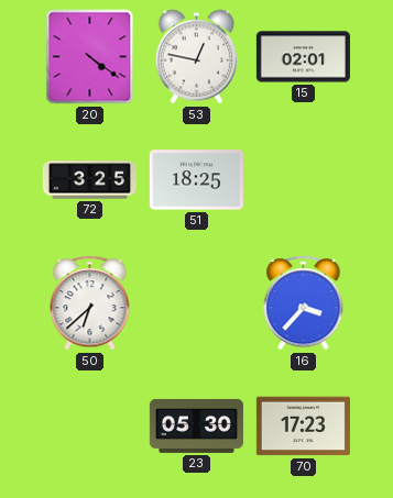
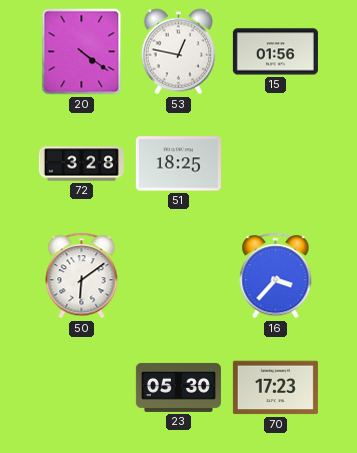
15: 02:01 -> 01:56 (275, 52)
72: 3:25 -> 3:28 (81, 164)
50: 6:38 -> 6:09 (82, 276)
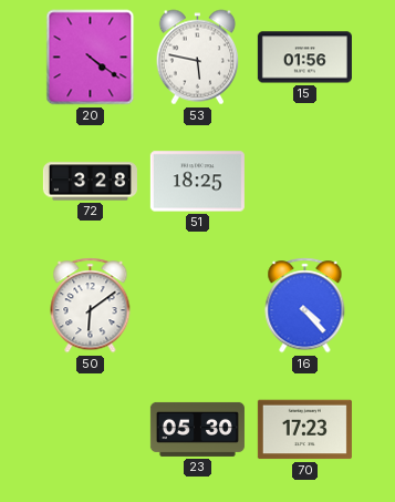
53: 12:47 -> 5:47 (198, 58)
16: 3:37 -> 4:23 (305, 306)
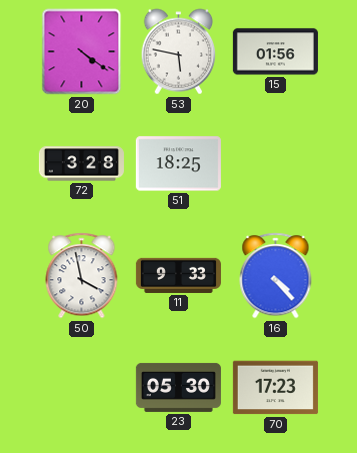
50: 6:09 -> 3:58 (82, 276)
11: none -> 9:33 (178, 275)
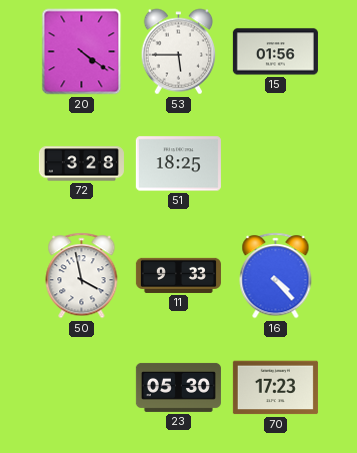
53: 5:47 -> 5:45 (179, 52)
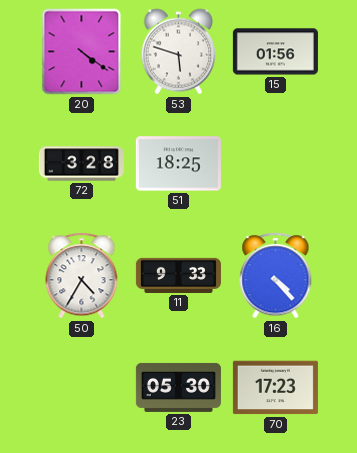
53: 5:45 -> 5:48 (179, 52)
50: 3:58 -> 4:35 (82, 276)
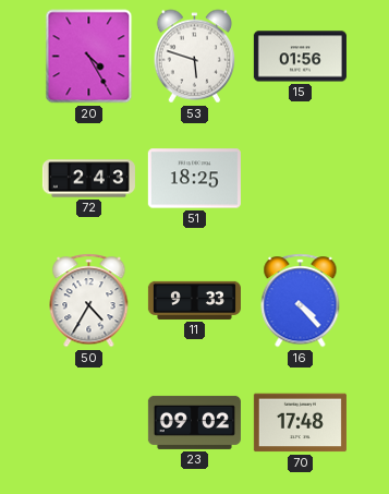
20: 4:21 -> 4:25 (89, 57)
72: 3:28 -> 2:43 (88, 179)
23: 05:30 -> 09:02 (194, 422)
70: 17:23 -> 17:48 (300, 423)
